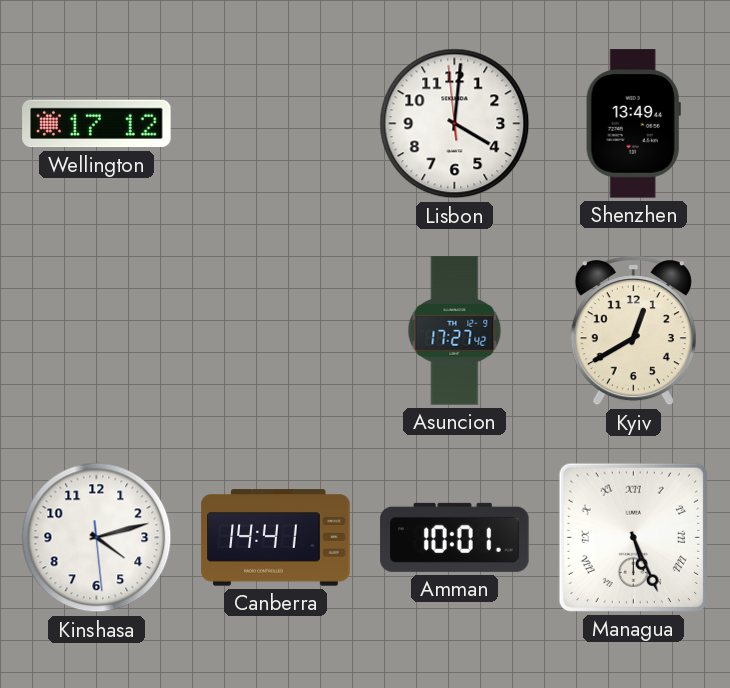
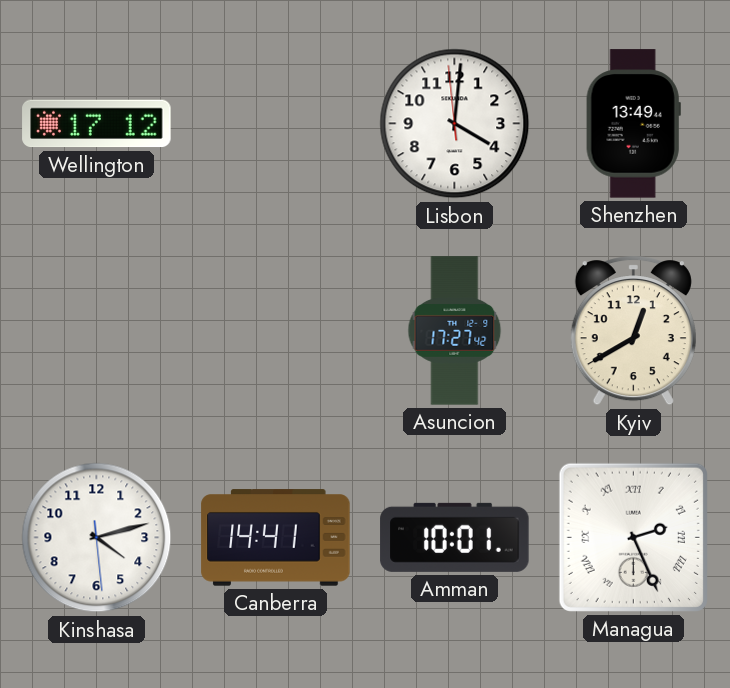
Managua: 5:26 -> 2:26 (633, 537)
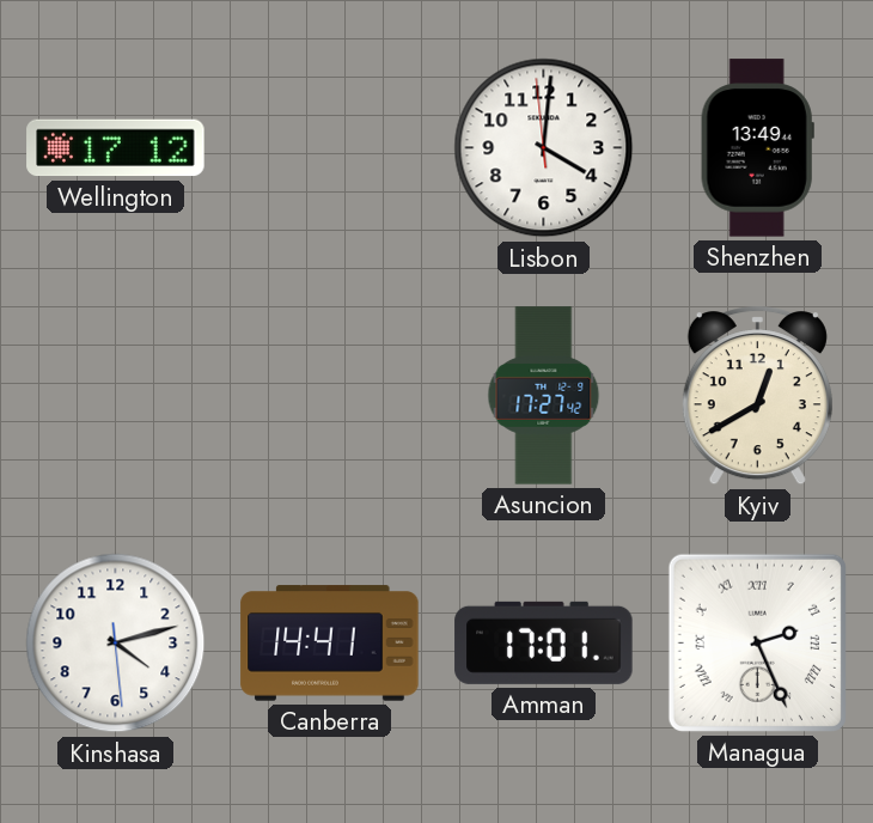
Amman: 10:01 -> 17:01 (544, 642)
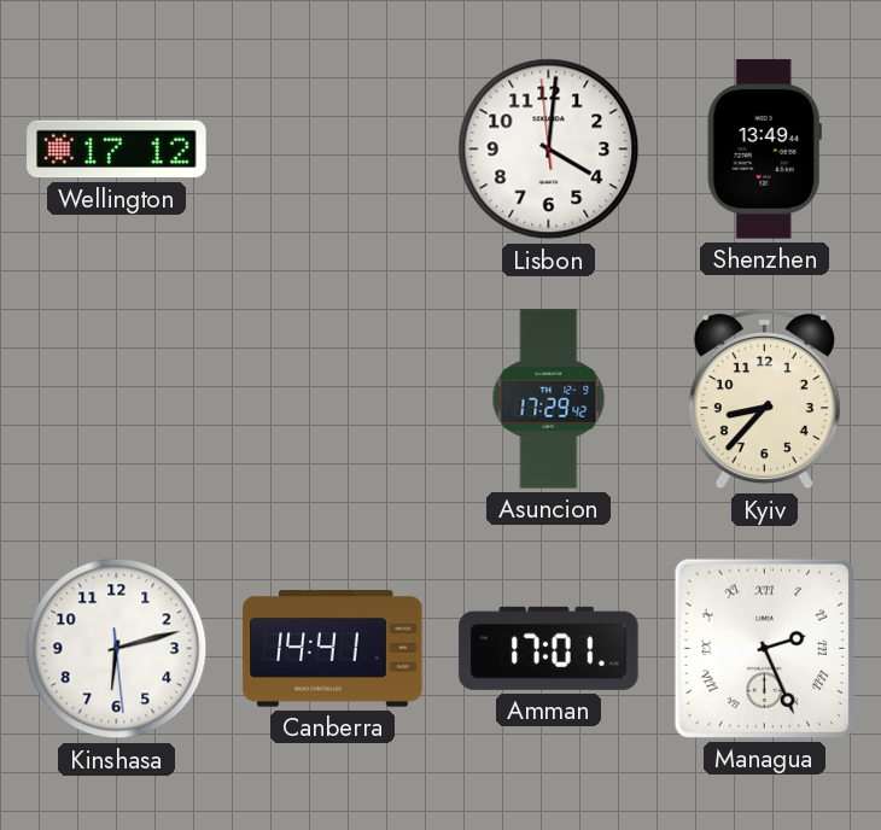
Asuncion: 17:27 -> 17:29 (549, 399)
Kyiv: 12:40 -> 8:37 (764, 399)
Kinshasa: 4:12 -> 6:12 (117, 649)
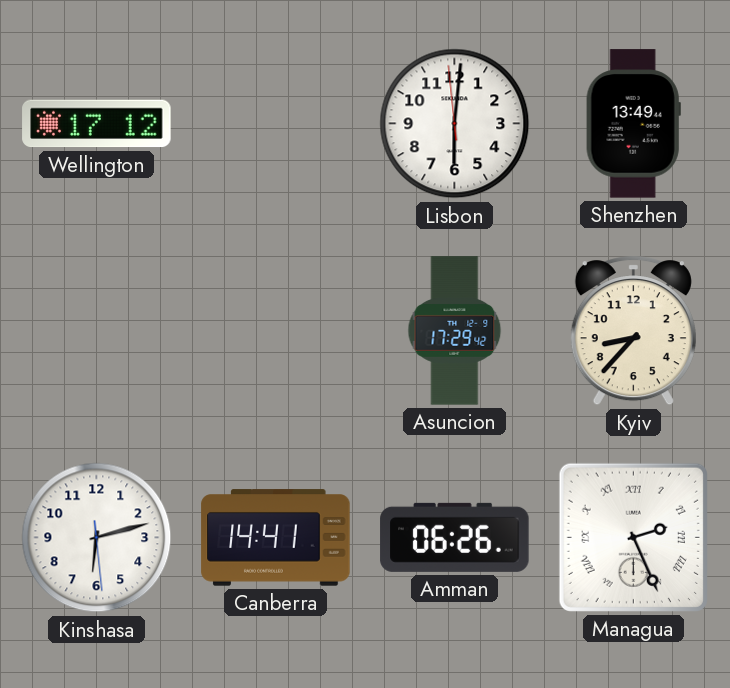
Lisbon: 4:00 -> 6:00 (455, 124)
Amman: 17:01 -> 06:26 (455, 537)
